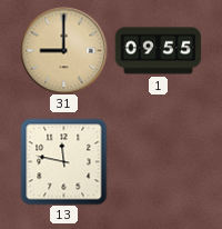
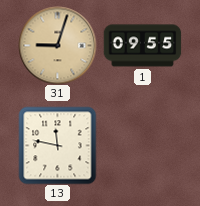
31: 9:00 -> 9:03 (57, 45)
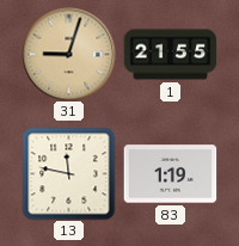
1: 09:55 -> 21:55 (170, 55)
83: none -> 1:19 (170, 174)
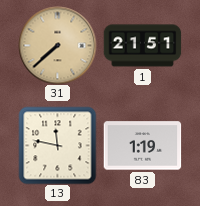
31: 9:03 -> 7:38 (57, 45)
1: 21:55 -> 21:51 (142, 46)
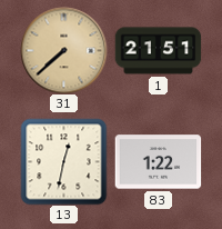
13: 11:47 -> 12:32 (63, 161)
83: 1:19 -> 1:22 (158, 162)
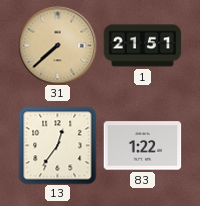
13: 12:32 -> 12:36 (57, 145)
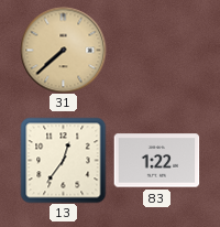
1: 21:51 -> none (142, 46)
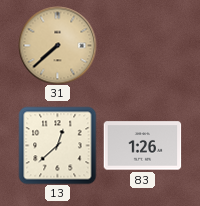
13: 12:36 -> 12:38 (57, 145)
83: 1:22 -> 1:26 (142, 146)
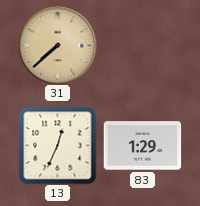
13: 12:38 -> 12:34 (57, 145)
83: 1:26 -> 1:29 (142, 146)
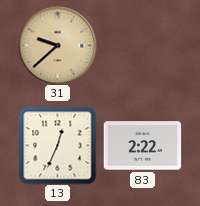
31: 7:38 -> 9:38 (57, 45)
83: 1:29 -> 2:22 (142, 146)
